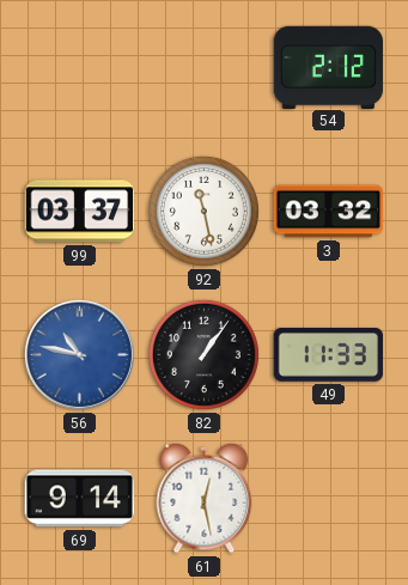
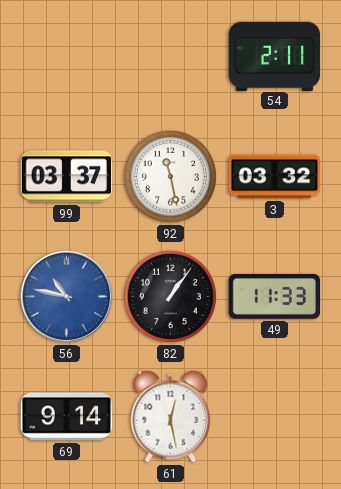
54: 2:12 -> 2:11 (275, 56)
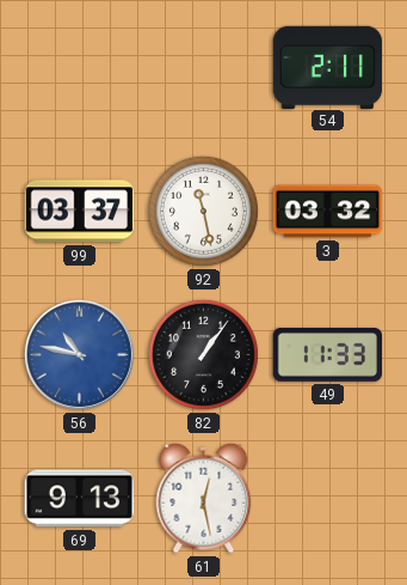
69: 9:14 -> 9:13 (80, 499)
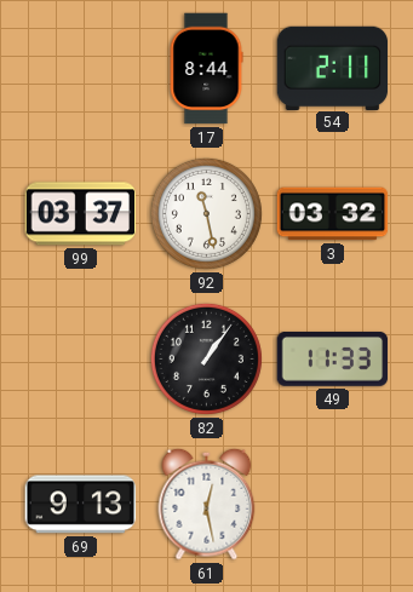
17: none -> 8:44 (206, 69)
56: 10:47 -> none (79, 354)
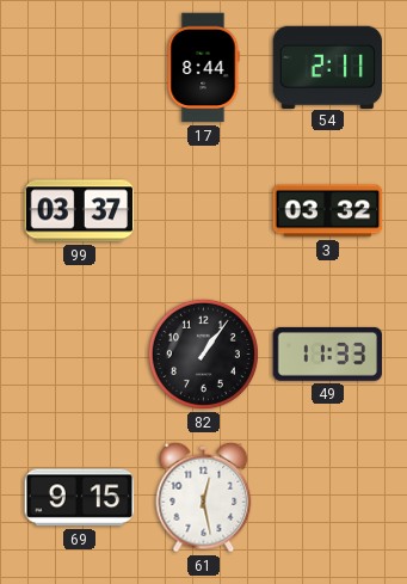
92: 11:28 -> none (206, 213)
69: 9:13 -> 9:15 (80, 498)
